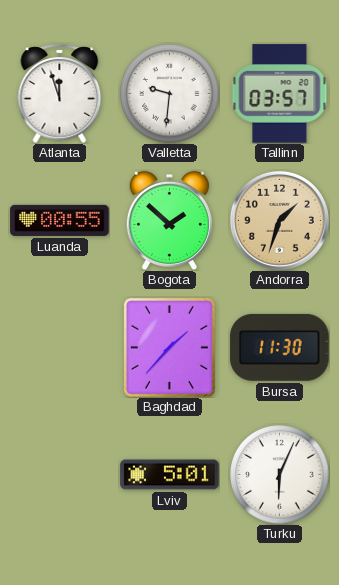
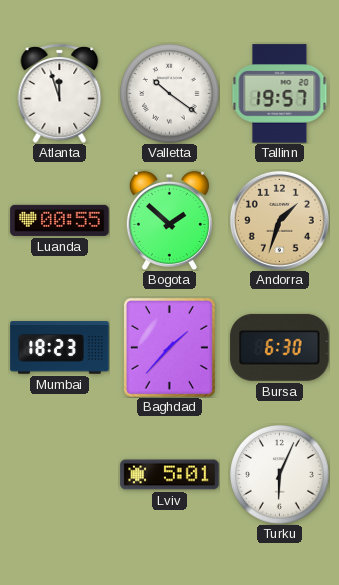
Valletta: 9:31 -> 10:21 (170, 94)
Tallinn: 03:57 -> 19:57 (280, 94)
Mumbai: none -> 18:23 (60, 348)
Bursa: 11:30 -> 6:30 (280, 347)
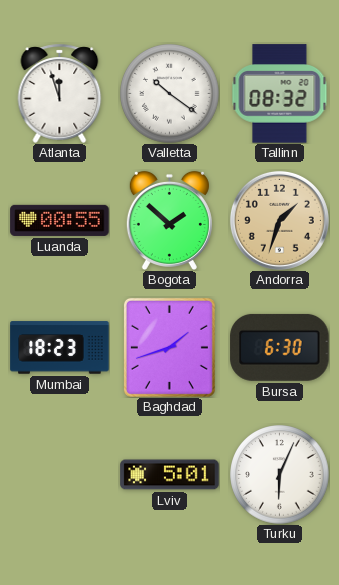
Tallinn: 19:57 -> 08:32 (280, 94)
Baghdad: 1:37 -> 1:42 (169, 347)
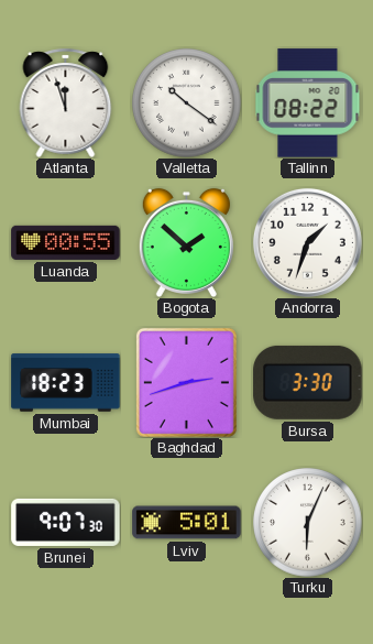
Tallinn: 08:32 -> 08:22 (308, 103)
Andorra dial: champagne -> white (307, 242)
Baghdad: 1:42 -> 2:42 (186, 382)
Bursa: 6:30 -> 3:30 (308, 382)
Brunei: none -> 9:07 (66, 522)
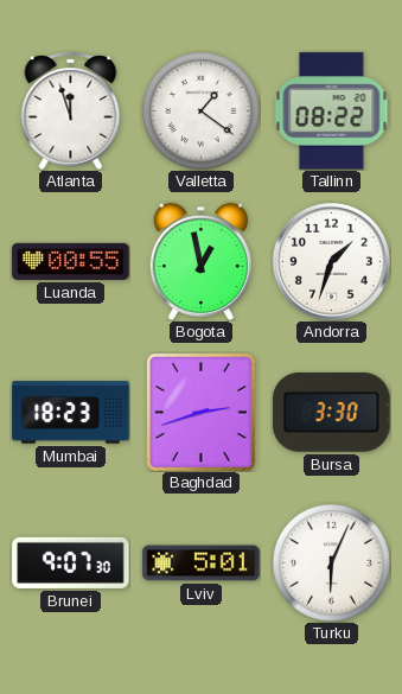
Valletta: 10:21 -> 1:21 (202, 112)
Bogota: 1:52 -> 12:58 (200, 261)
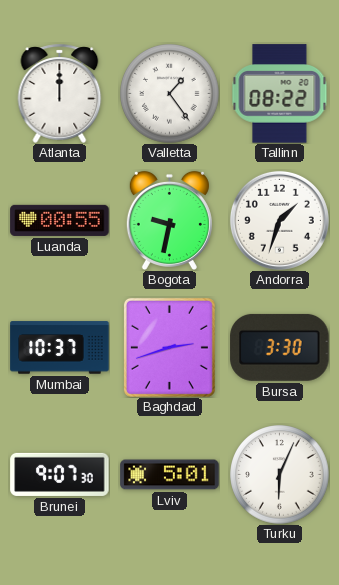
Atlanta: 11:57 -> 12:00 (60, 93)
Valletta: 1:21 -> 1:24 (170, 94)
Bogota: 12:58 -> 9:32 (169, 220)
Mumbai: 18:23 -> 10:37 (60, 348)
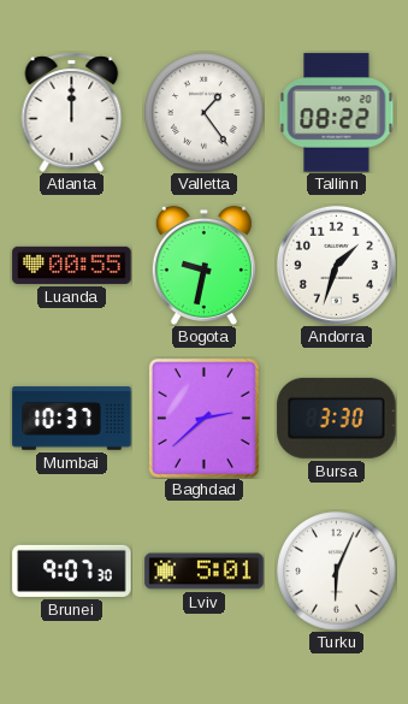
Baghdad: 2:42 -> 2:38 (203, 418)
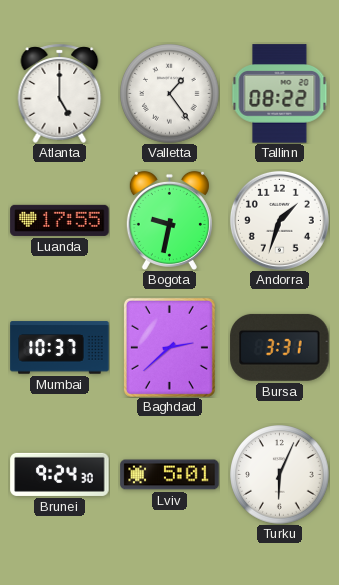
Atlanta: 12:00 -> 5:00 (60, 93)
Luanda: 00:55 -> 17:55 (60, 220)
Bursa: 3:30 -> 3:31 (280, 347)
Brunei: 9:07 -> 9:24 (60, 474)
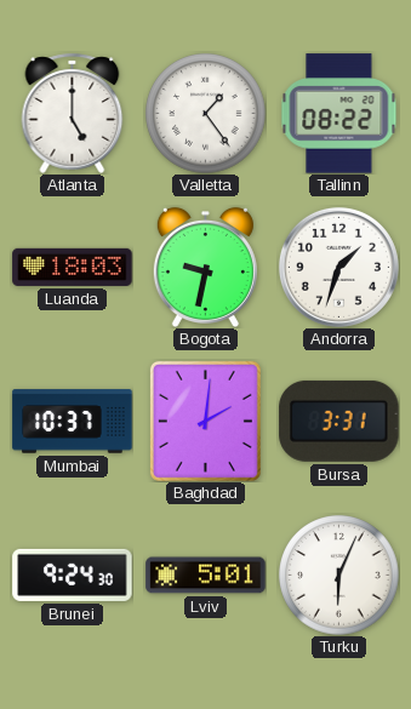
Luanda: 17:55 -> 18:03 (73, 267)
Baghdad: 2:38 -> 2:01 (205, 421)
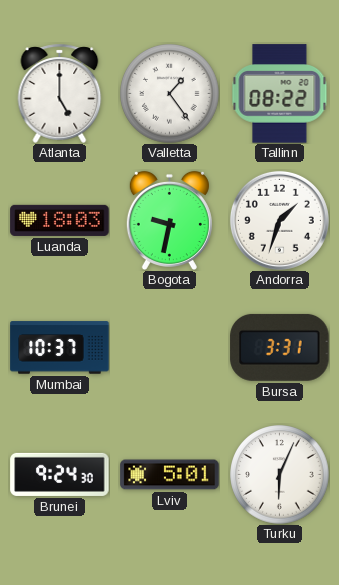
Baghdad: 2:01 -> none (205, 421)
